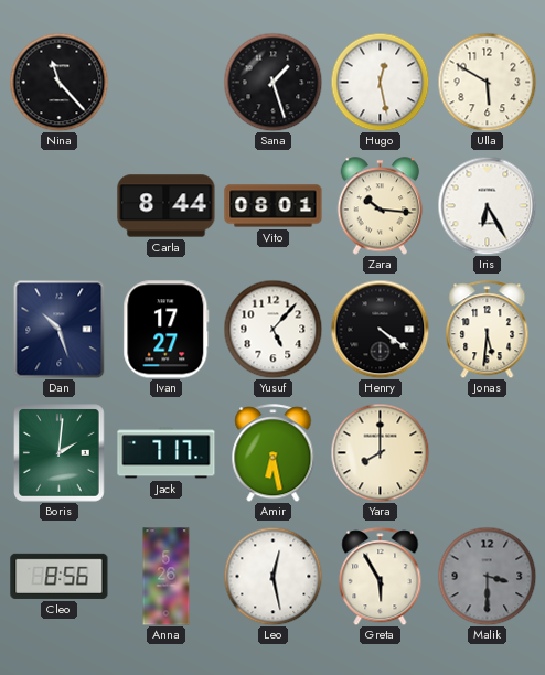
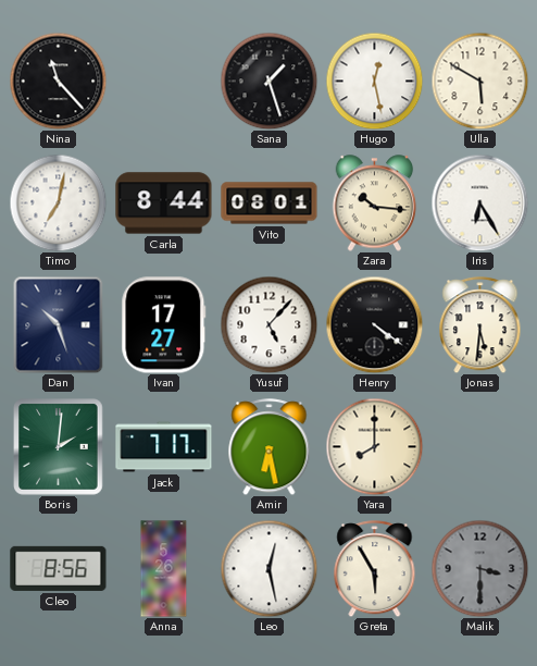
Timo: none -> 7:02 (58, 202)
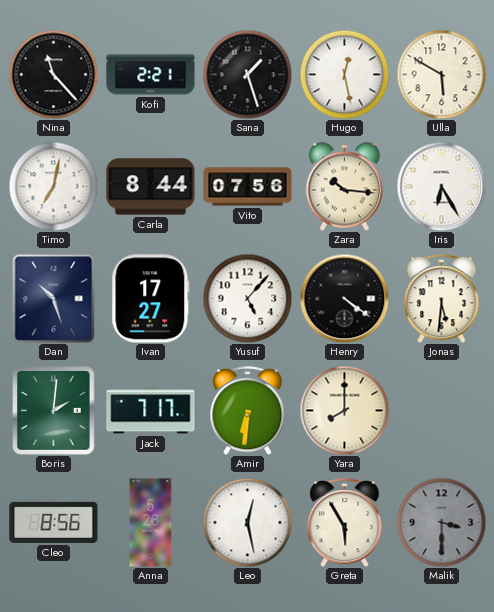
Kofi: none -> 2:21 (151, 75)
Vito: 08:01 -> 07:56 (248, 187)
Amir: 6:28 -> 6:31 (248, 411)
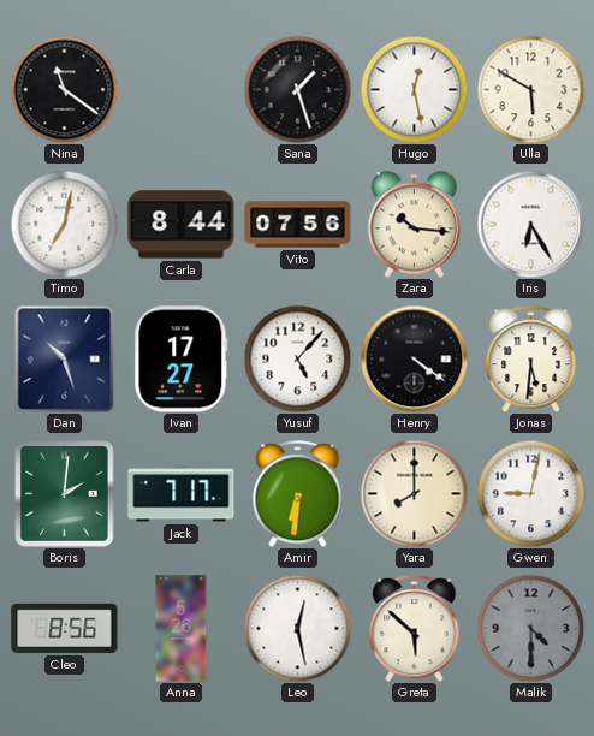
Nina: 11:23 -> 11:21 (64, 89)
Kofi: 2:21 -> none (151, 75)
Gwen: none -> 9:02 (530, 493)
Greta: 5:55 -> 5:52 (415, 629)
Malik: 3:30 -> 4:30 (530, 628)
